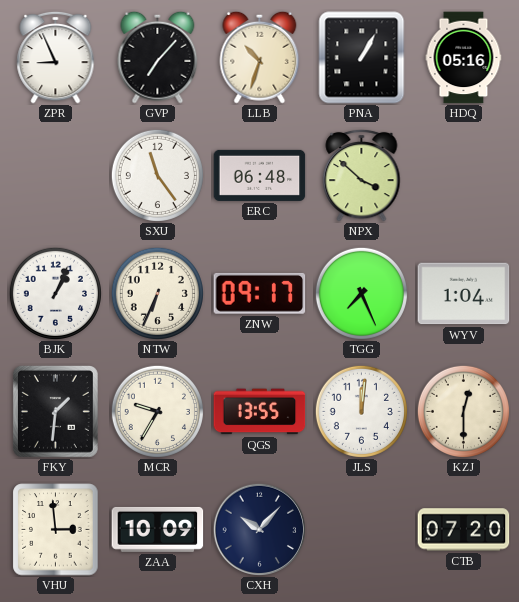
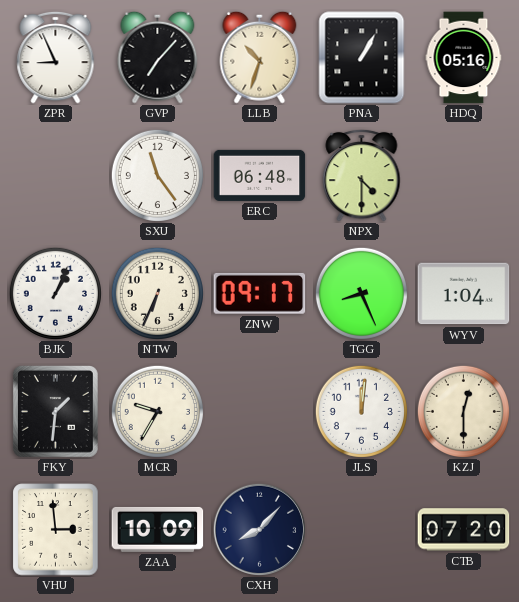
NPX: 3:52 -> 4:30 (362, 175)
TGG: 7:26 -> 8:26 (361, 293)
QGS: 13:55 -> none (260, 412)
CXH: 10:07 -> 8:07 (259, 529)
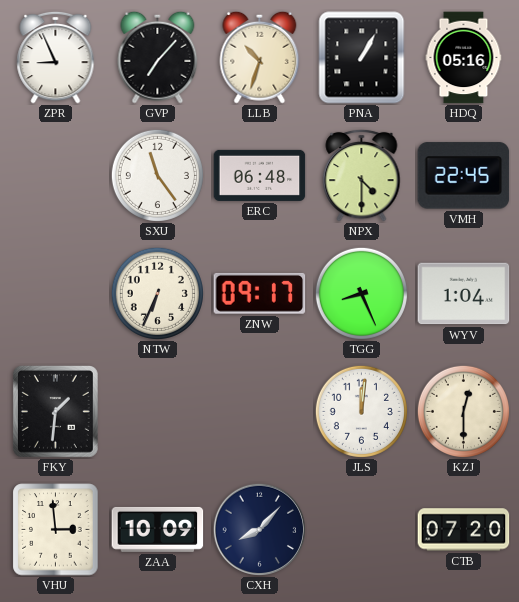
VMH: none -> 22:45 (464, 176)
BJK: 1:04 -> none (55, 293)
MCR: 9:35 -> none (157, 411)
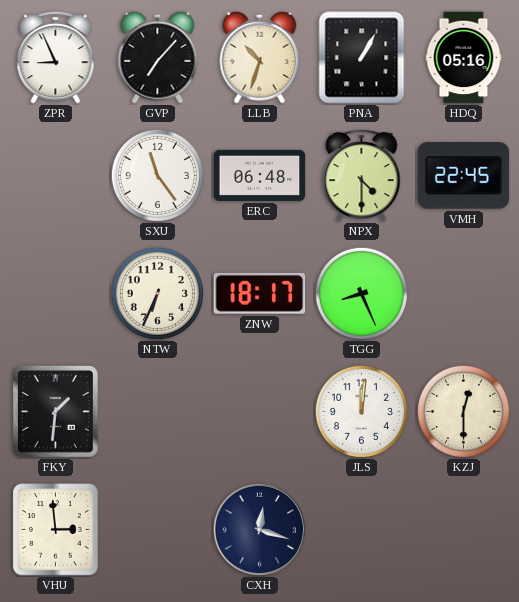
ZNW: 09:17 -> 18:17 (260, 293)
WYV: 1:04 -> none (464, 294)
ZAA: 10:09 -> none (158, 529)
CXH: 8:07 -> 12:18 (259, 529)
CTB: 07:20 -> none (464, 530)
